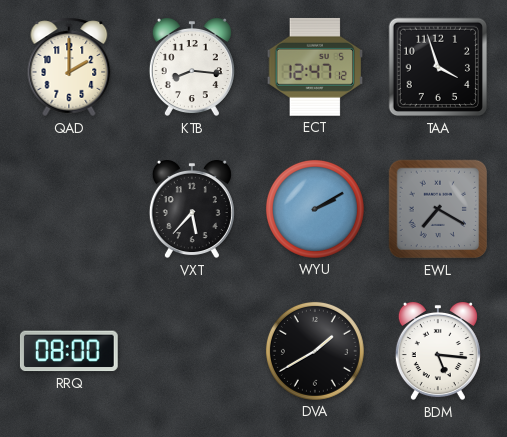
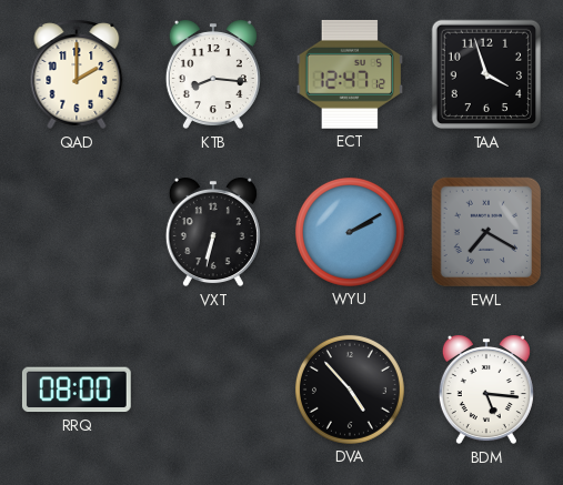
VXT: 5:37 -> 6:32 (213, 232)
DVA: 1:40 -> 4:53 (350, 390)
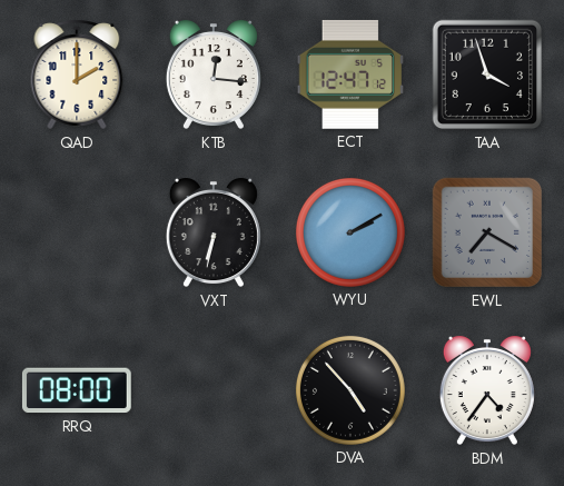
KTB: 8:16 -> 12:16 (214, 75)
BDM: 5:16 -> 4:36 (487, 390)
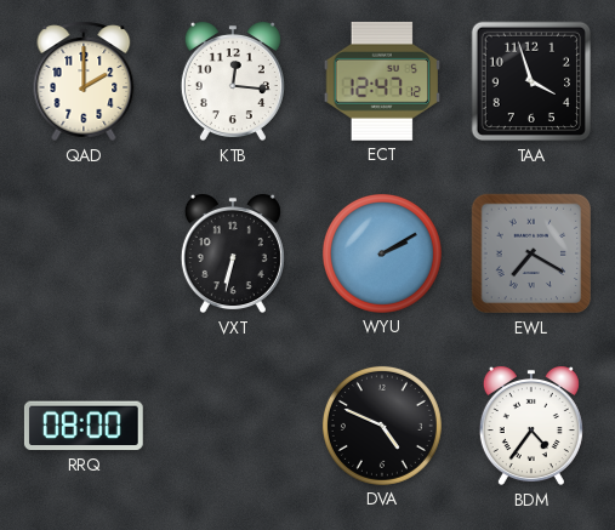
DVA: 4:53 -> 4:49 (382, 426)
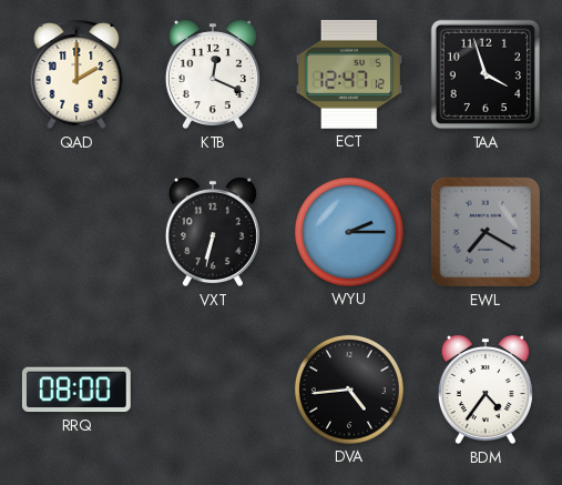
KTB: 12:16 -> 12:19 (213, 74)
WYU: 2:10 -> 2:15 (349, 232)
DVA: 4:49 -> 4:44 (349, 390)
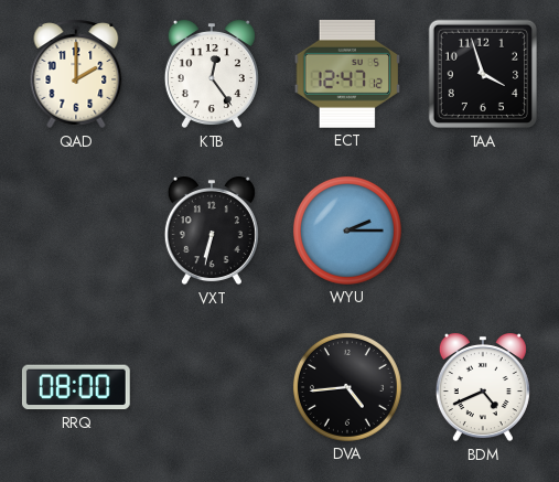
KTB: 12:19 -> 12:24 (212, 74)
EWL: 7:20 -> none (486, 232)
BDM: 4:36 -> 4:41 (483, 387)
